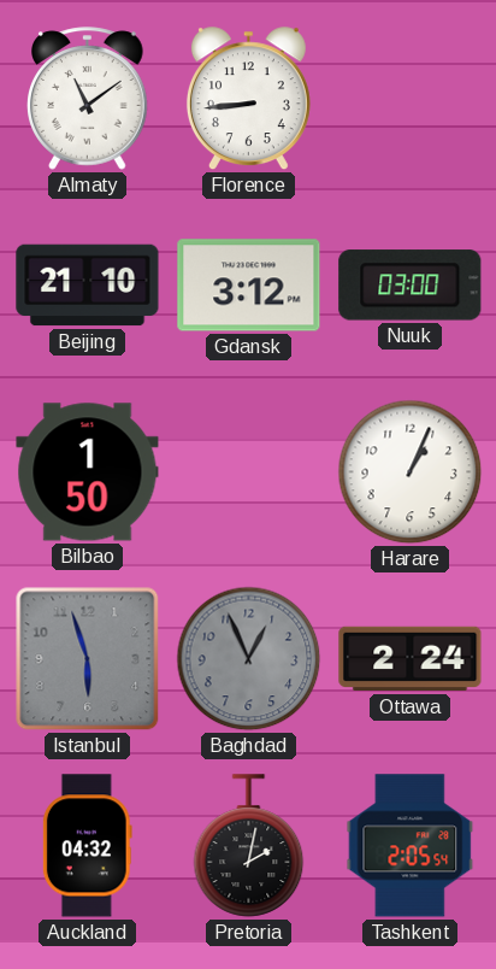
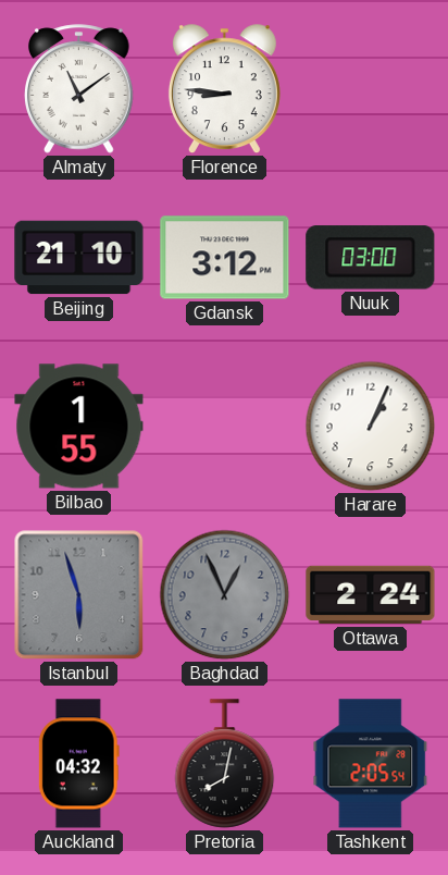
Florence: 8:44 -> 8:46 (224, 89)
Bilbao: 1:50 -> 1:55 (79, 427)
Pretoria: 2:02 -> 8:02 (225, 764)
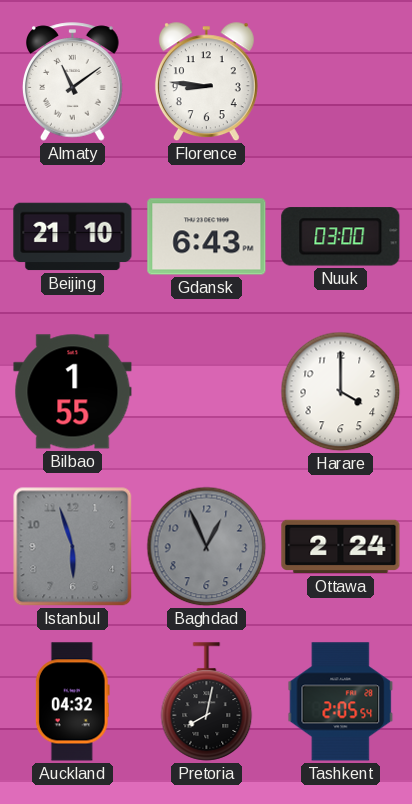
Gdansk: 3:12 -> 6:43 (207, 237)
Harare: 1:04 -> 4:00 (341, 392)
